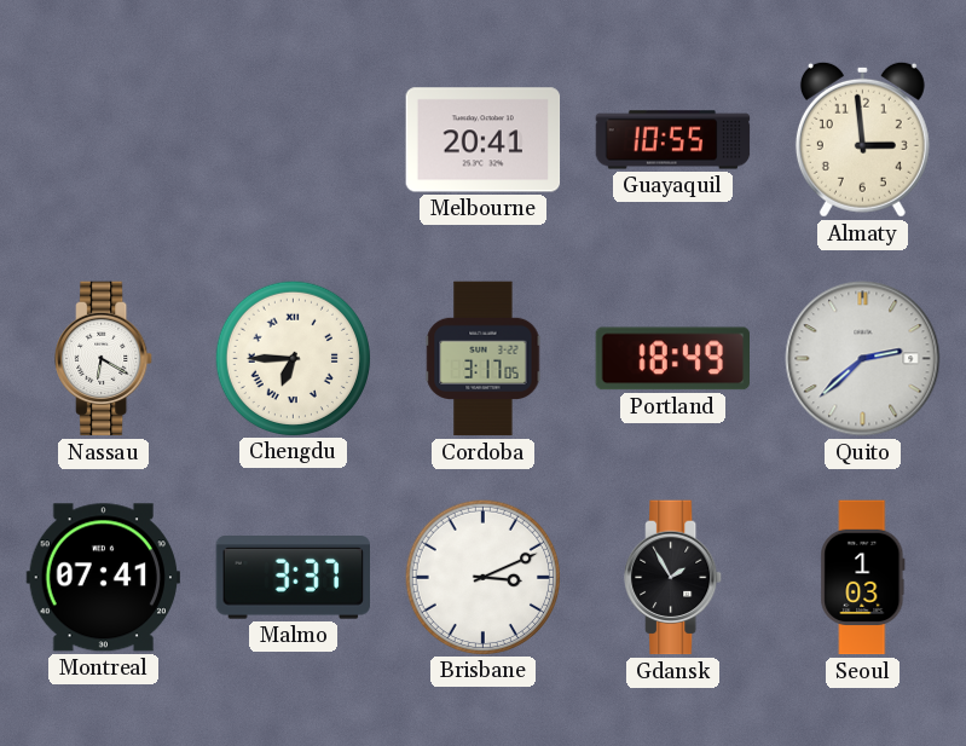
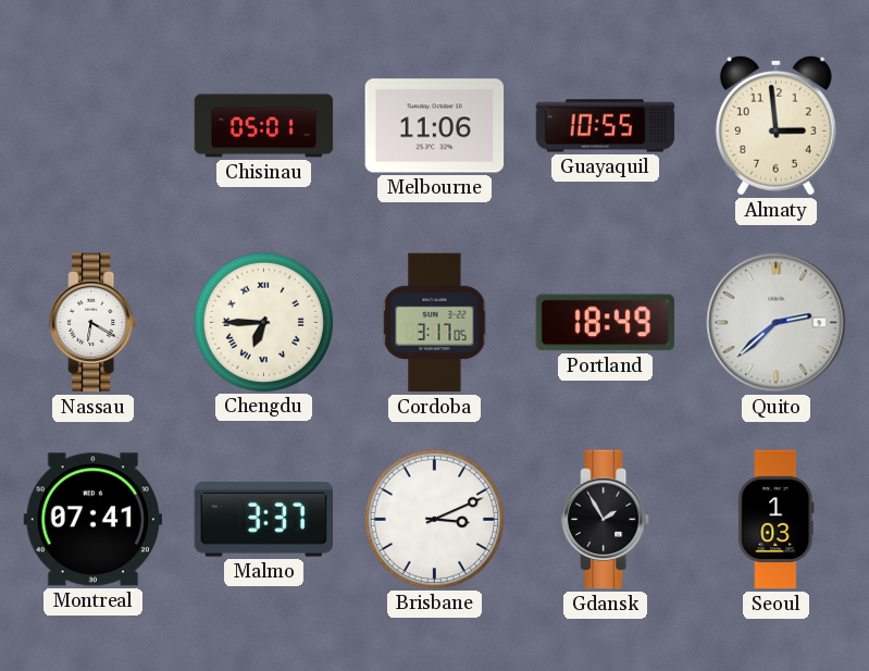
Chisinau: none -> 05:01 (264, 126)
Melbourne: 20:41 -> 11:06 (435, 126)
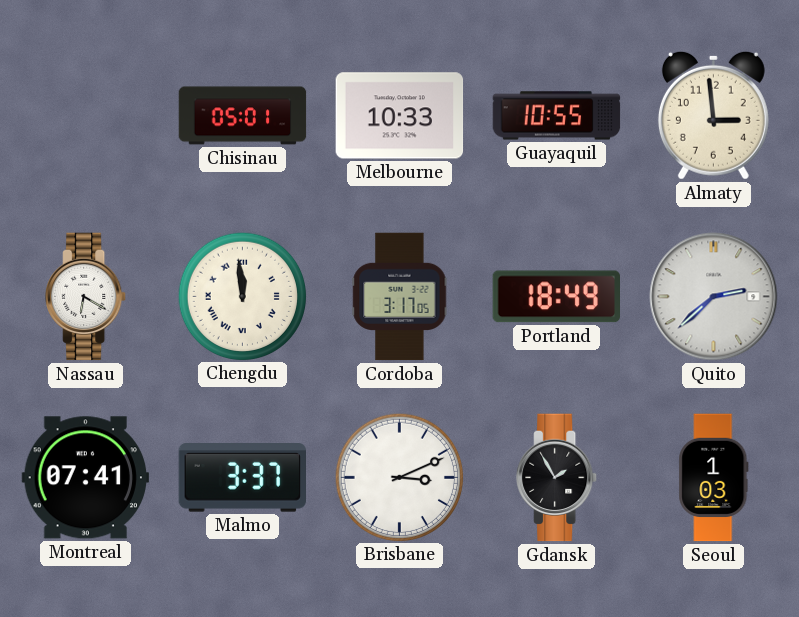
Melbourne: 11:06 -> 10:33 (400, 116)
Chengdu: 6:45 -> 11:59 (242, 296)
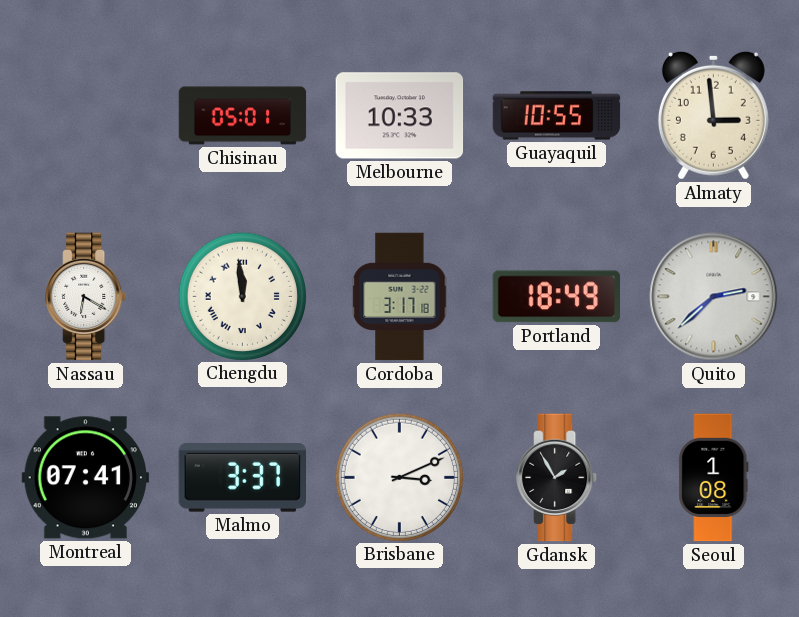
Cordoba: 3:17:05 -> 3:17:18 (400, 297)
Seoul: 1:03 -> 1:08 (714, 478)
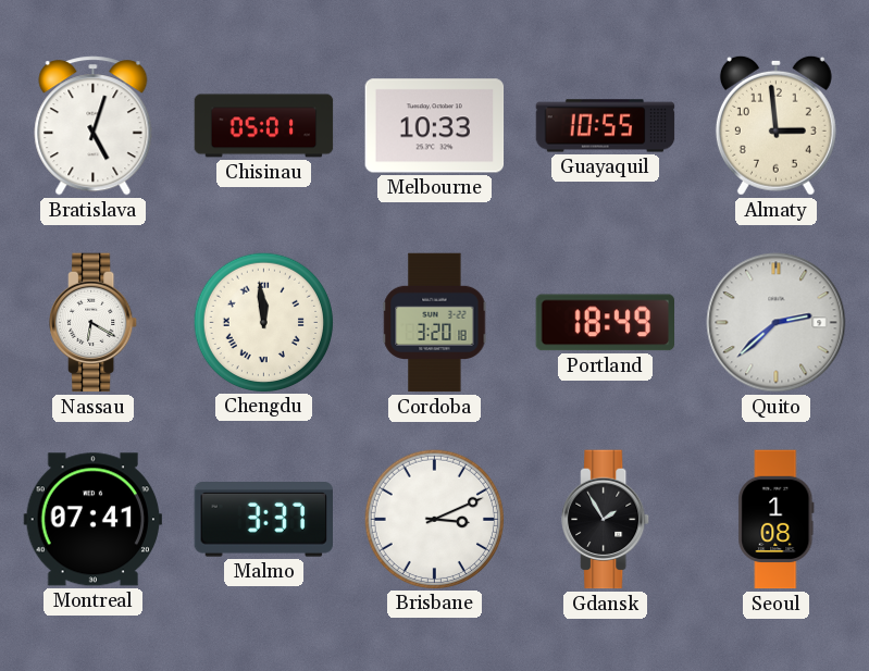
Bratislava: none -> 5:03 (94, 126)
Cordoba: 3:17 -> 3:20 (435, 323)
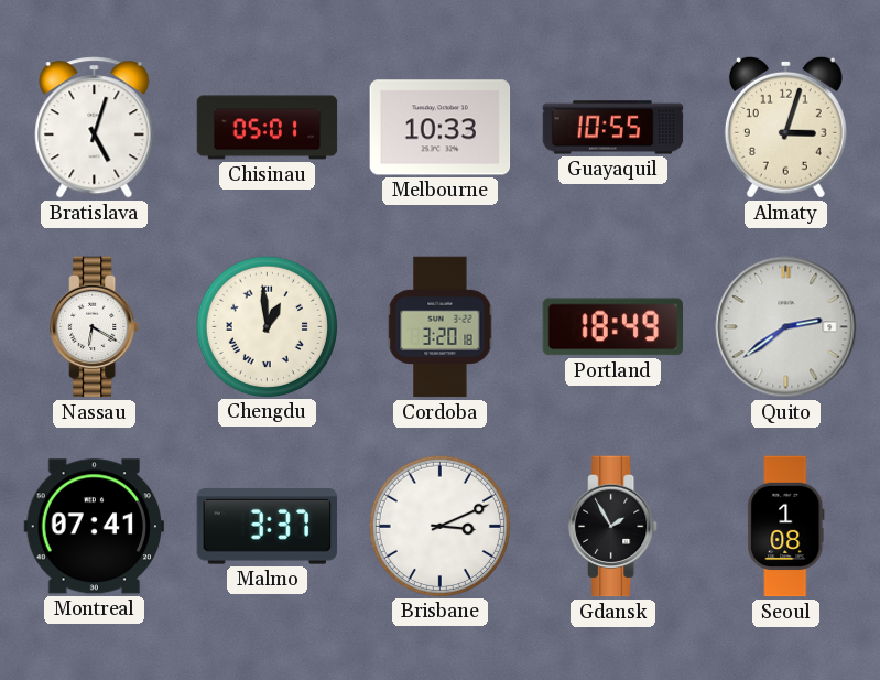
Almaty: 2:59 -> 3:03 (785, 127)
Chengdu: 11:59 -> 12:59 (267, 326)
Quito: 2:38 -> 2:39 (786, 327)
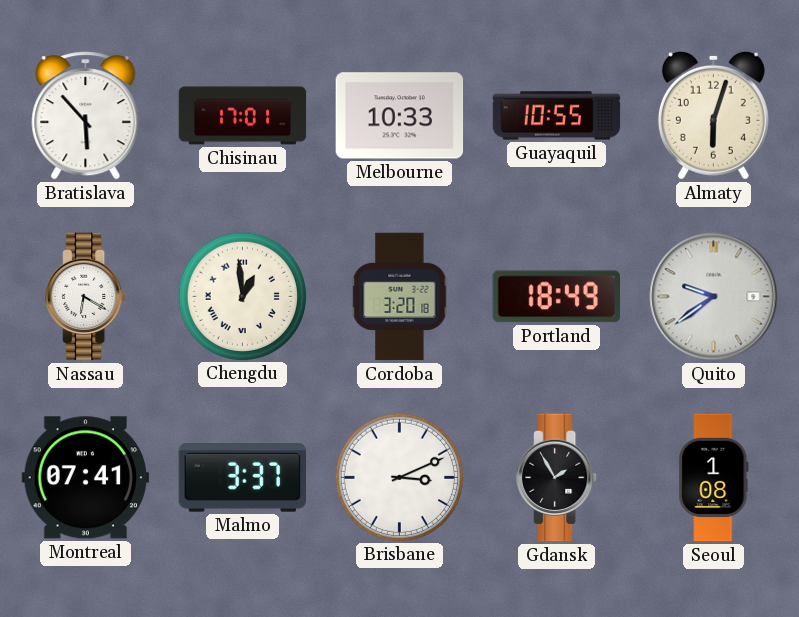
Bratislava: 5:03 -> 5:53 (86, 116)
Chisinau: 05:01 -> 17:01 (243, 116)
Almaty: 3:03 -> 6:03 (713, 115)
Quito: 2:39 -> 9:39 (714, 297)
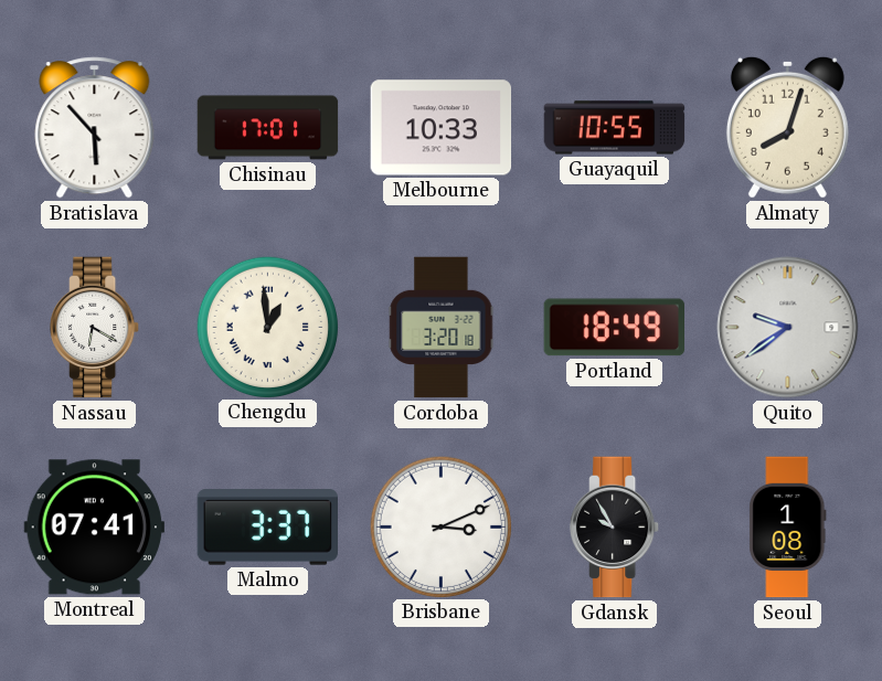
Almaty: 6:03 -> 8:03 (787, 127)
Gdansk: 1:55 -> 9:55 (615, 528)
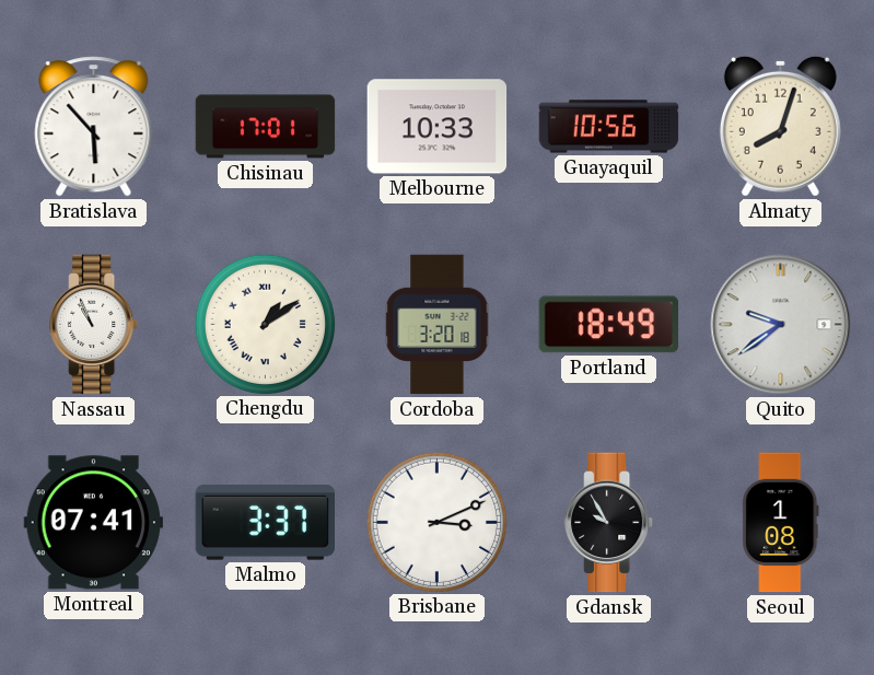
Guayaquil: 10:55 -> 10:56 (609, 127)
Nassau: 6:20 -> 10:56 (94, 325)
Chengdu: 12:59 -> 1:09 (265, 324)
